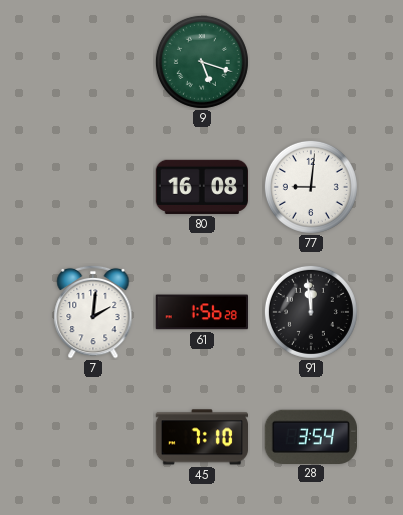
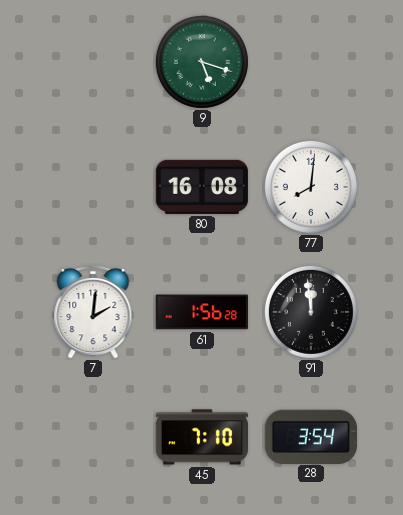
77: 9:01 -> 8:01 (311, 187)
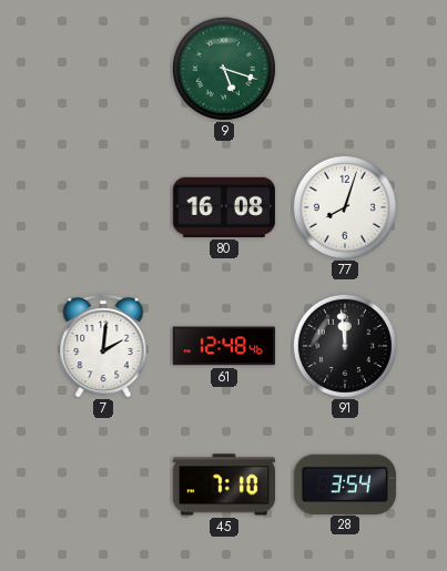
77: 8:01 -> 8:03 (345, 207)
61: 1:56 -> 12:48 (223, 346)
